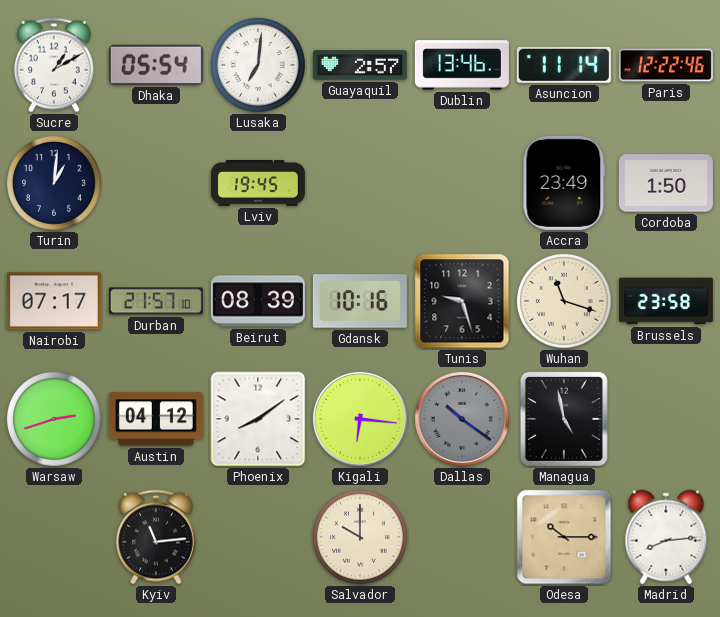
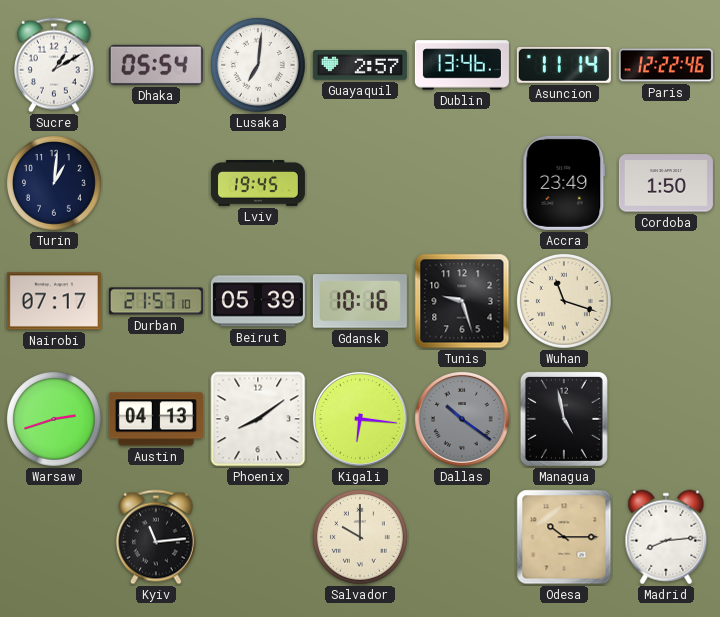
Beirut: 08:39 -> 05:39 (258, 301)
Brussels: 23:58 -> none (666, 301)
Austin: 04:12 -> 04:13 (156, 419)
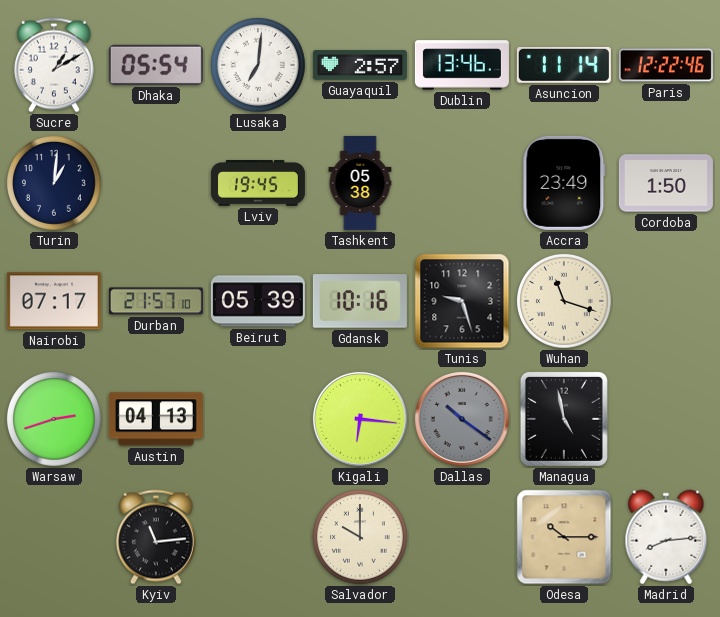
Tashkent: none -> 05:38 (360, 183)
Phoenix: 8:09 -> none (258, 419)
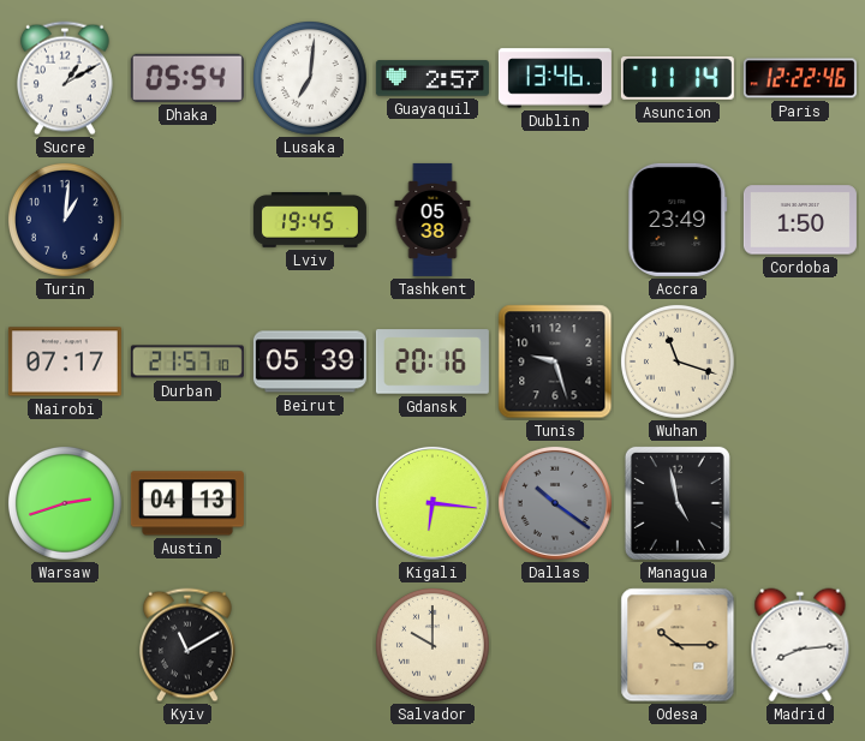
Gdansk: 10:16 -> 20:16 (432, 361)
Kyiv: 11:14 -> 11:10 (187, 645)
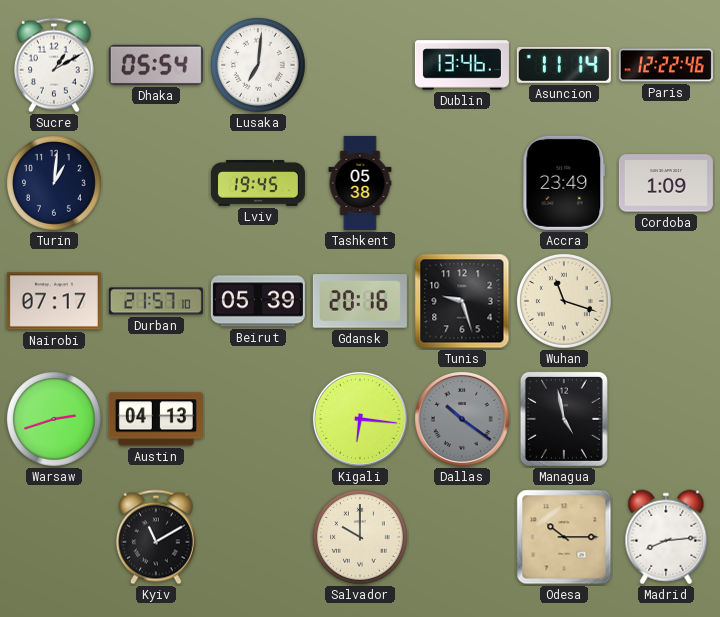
Guayaquil: 2:57 -> none (432, 78)
Cordoba: 1:50 -> 1:09 (666, 183)
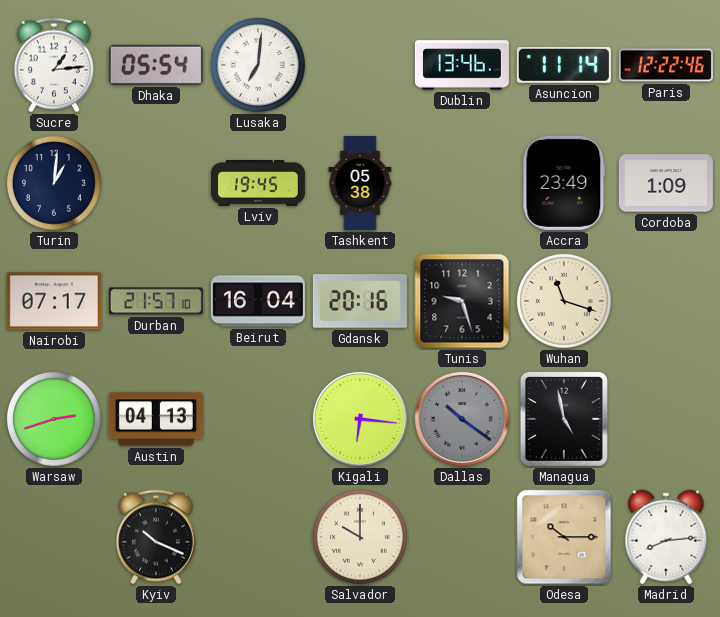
Sucre: 1:10 -> 1:14 (54, 65)
Beirut: 05:39 -> 16:04 (258, 301)
Kyiv: 11:10 -> 10:19 (156, 537)
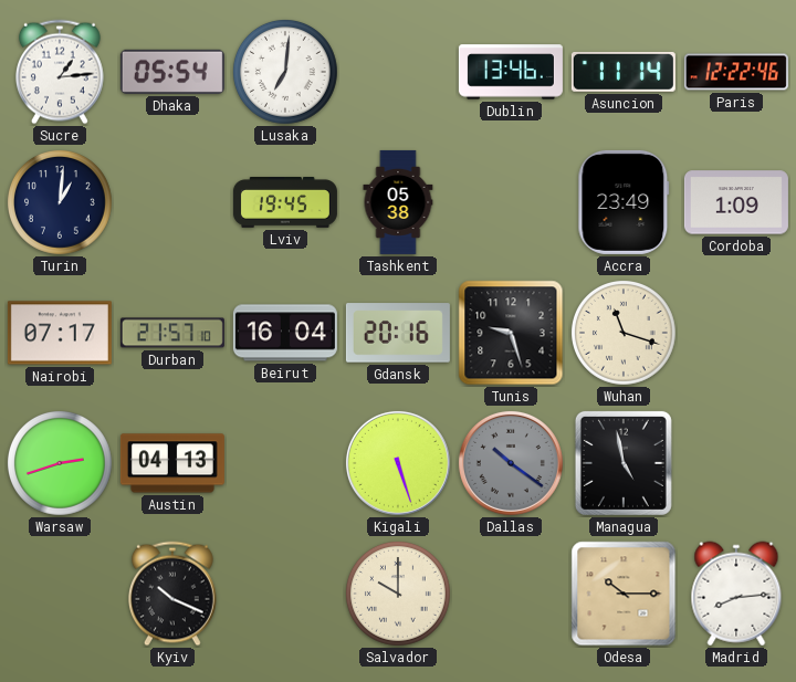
Kigali: 6:16 -> 5:27 (398, 463)
